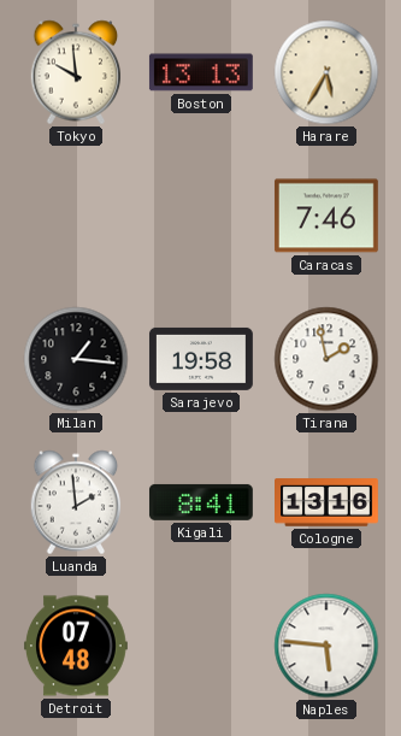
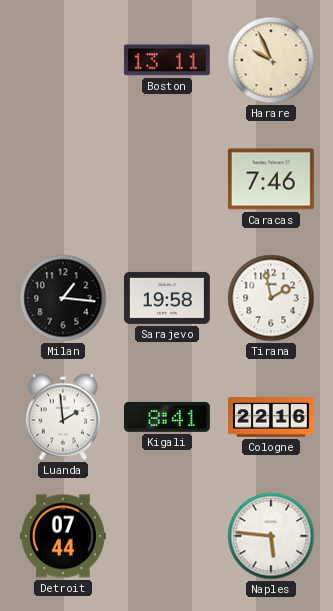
Tokyo: 9:59 -> none (76, 72)
Boston: 13:13 -> 13:11 (167, 60)
Harare: 5:35 -> 9:56 (271, 60)
Cologne: 13:16 -> 22:16 (272, 417)
Detroit: 07:48 -> 07:44 (63, 536)
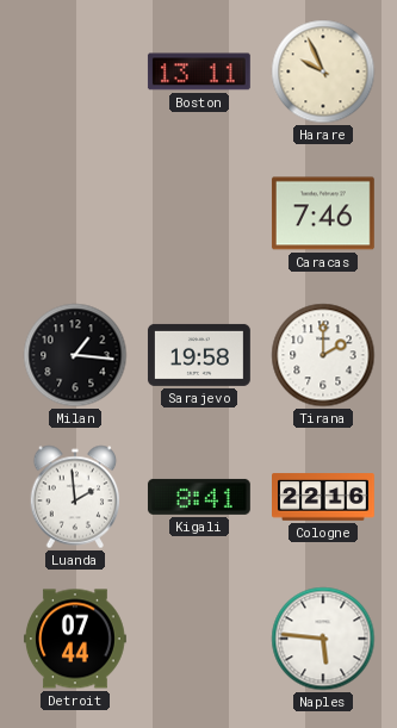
Tirana: 1:58 -> 2:00 (323, 355)
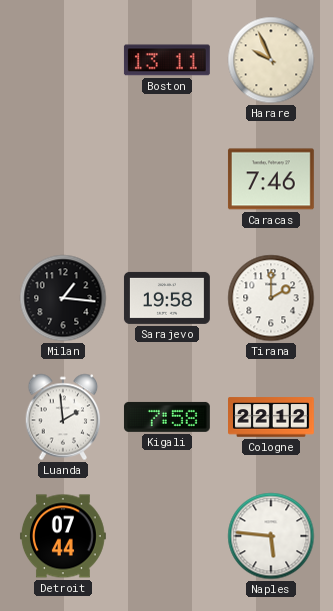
Kigali: 8:41 -> 7:58 (167, 417)
Cologne: 22:16 -> 22:12 (272, 417)
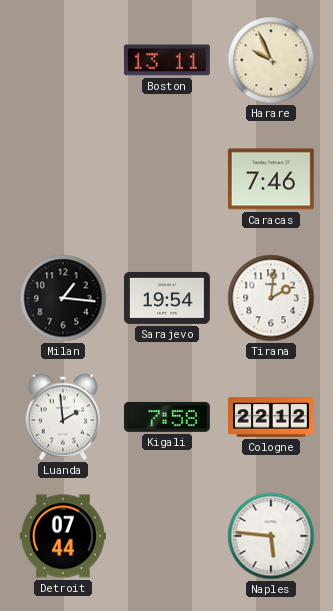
Sarajevo: 19:58 -> 19:54 (167, 298)
Tirana: 2:00 -> 2:01 (271, 298)
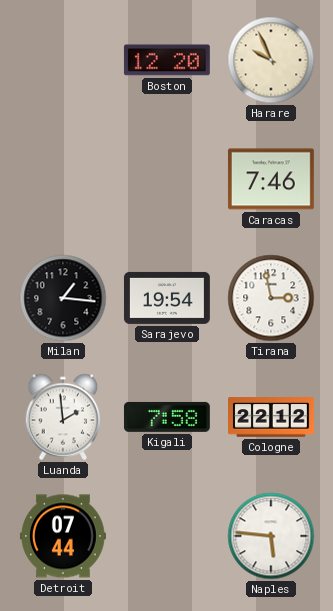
Boston: 13:11 -> 12:20 (167, 60)
Tirana: 2:01 -> 2:58 (271, 298)
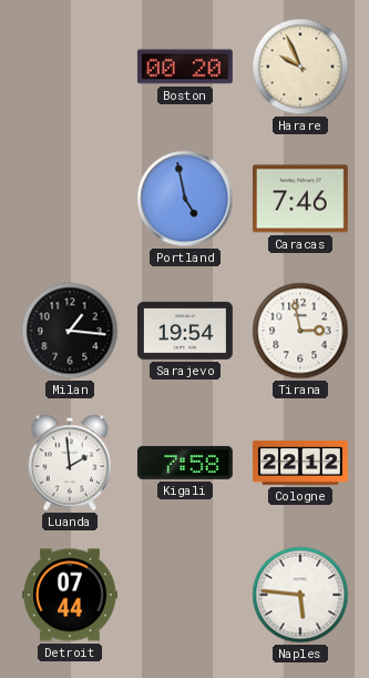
Boston: 12:20 -> 00:20 (185, 67)
Portland: none -> 4:58 (185, 199)
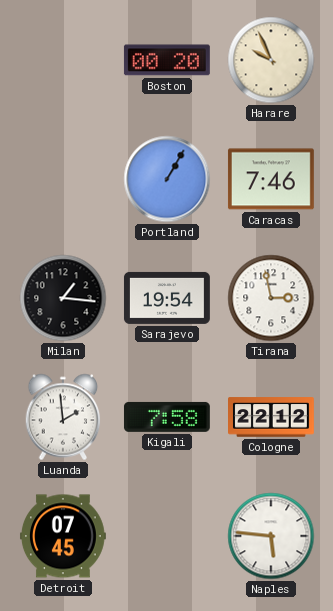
Portland: 4:58 -> 1:05 (167, 179)
Detroit: 07:44 -> 07:45 (63, 536)
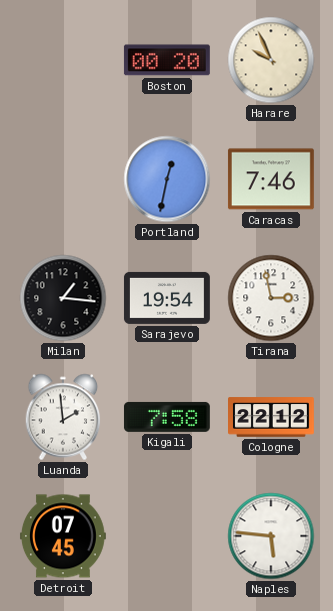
Portland: 1:05 -> 12:32 (167, 179)
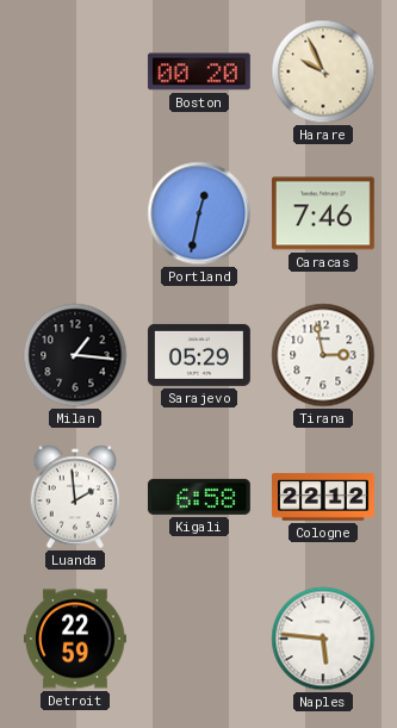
Sarajevo: 19:54 -> 05:29 (199, 355)
Kigali: 7:58 -> 6:58 (199, 497)
Detroit: 07:45 -> 22:59 (75, 639)
